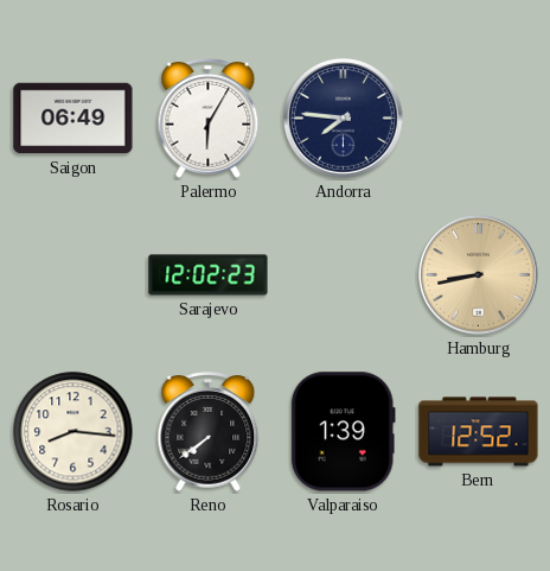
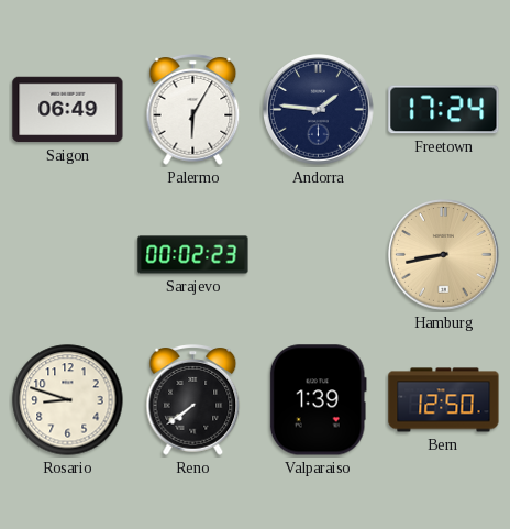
Andorra: 7:46 -> 1:46 (319, 110)
Freetown: none -> 17:24 (444, 110)
Sarajevo: 12:02 -> 00:02 (193, 255)
Rosario: 8:16 -> 8:48 (68, 400)
Bern: 12:52 -> 12:50 (444, 400)
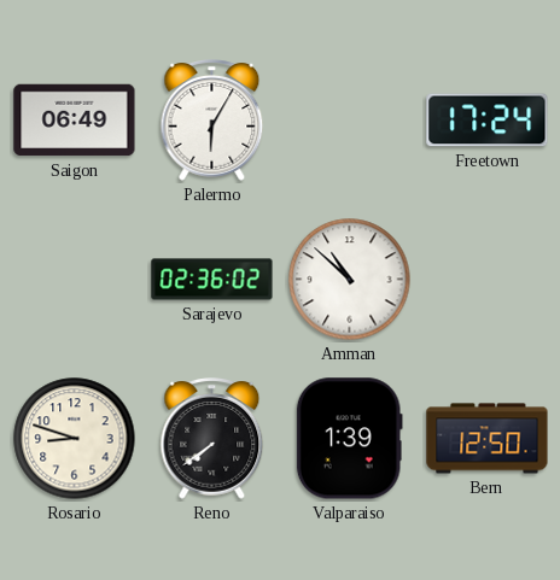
Andorra: 1:46 -> none (319, 110)
Sarajevo: 00:02 -> 02:36 (212, 280)
Amman: none -> 10:52 (350, 280)
Hamburg: 8:43 -> none (444, 255)
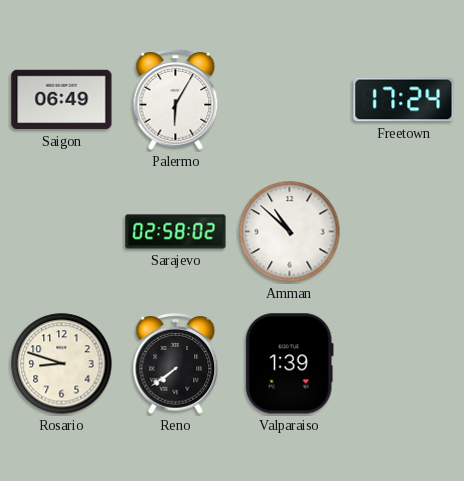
Sarajevo: 02:36 -> 02:58 (176, 232)
Bern: 12:50 -> none (488, 439)
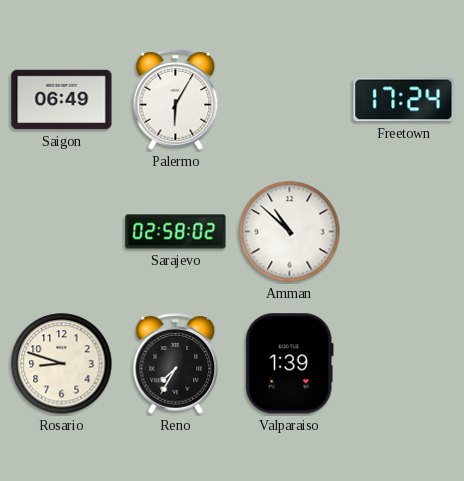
Reno: 7:39 -> 7:35 (176, 364)
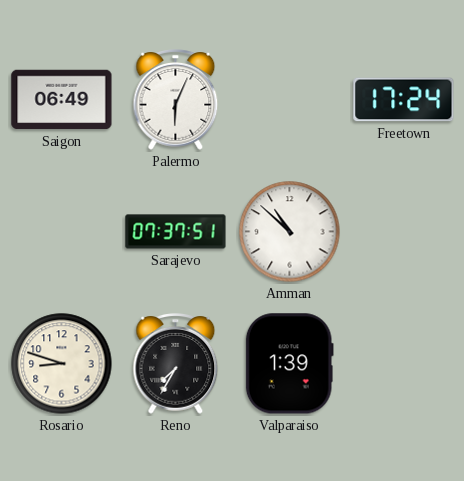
Palermo: 6:05 -> 6:04 (176, 100)
Sarajevo: 02:58 -> 07:37 (176, 232)
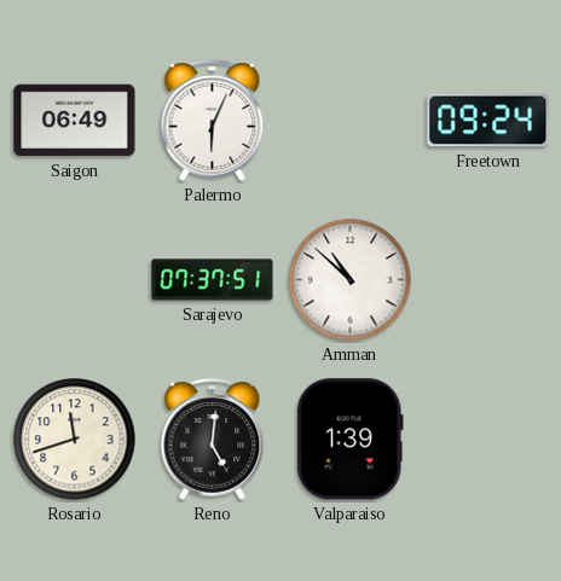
Freetown: 17:24 -> 09:24 (488, 121)
Rosario: 8:48 -> 11:42 (75, 440)
Reno: 7:35 -> 5:01 (213, 440)
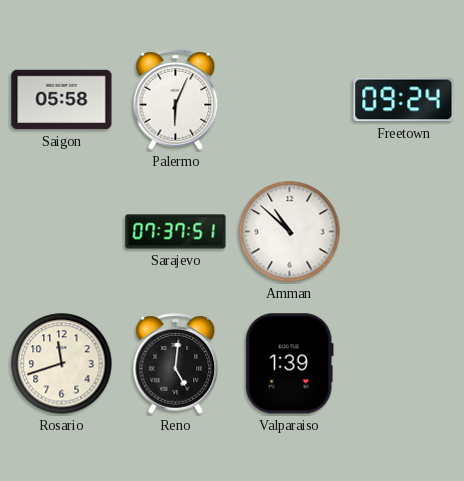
Saigon: 06:49 -> 05:58 (62, 100)
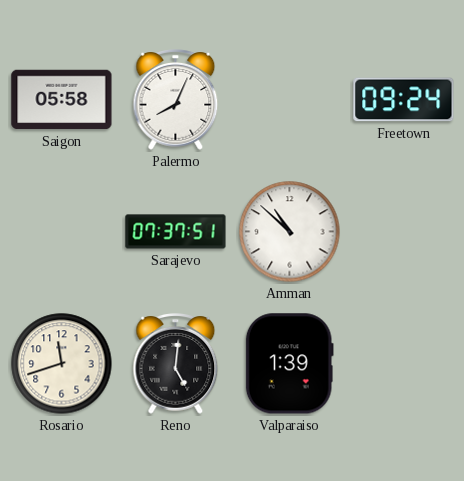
Palermo: 6:04 -> 8:04 (176, 100)
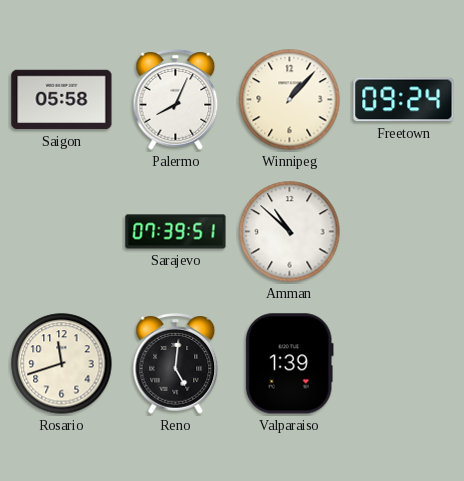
Winnipeg: none -> 1:07 (290, 100)
Sarajevo: 07:37 -> 07:39 (176, 232)
